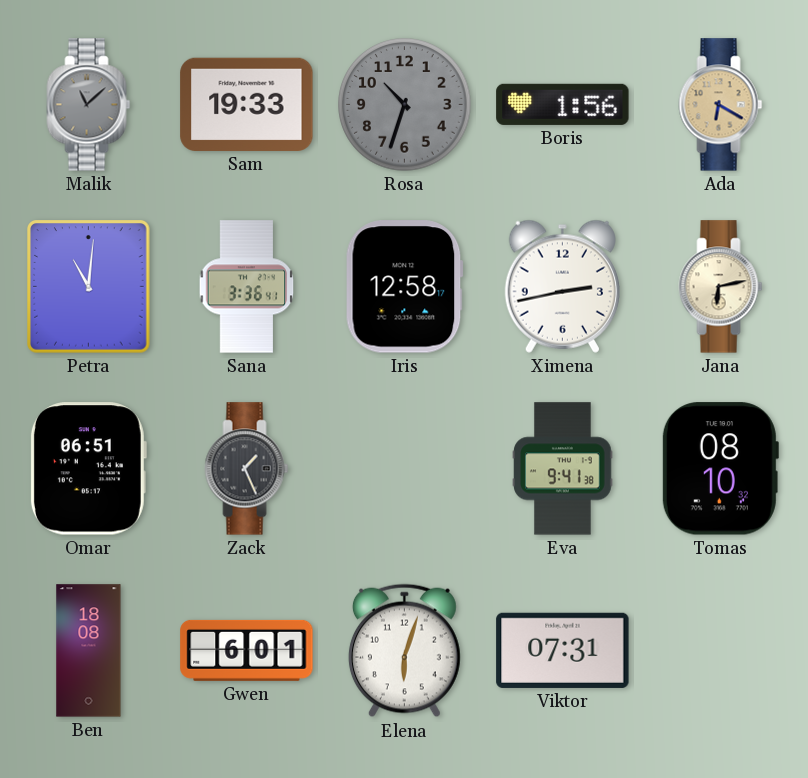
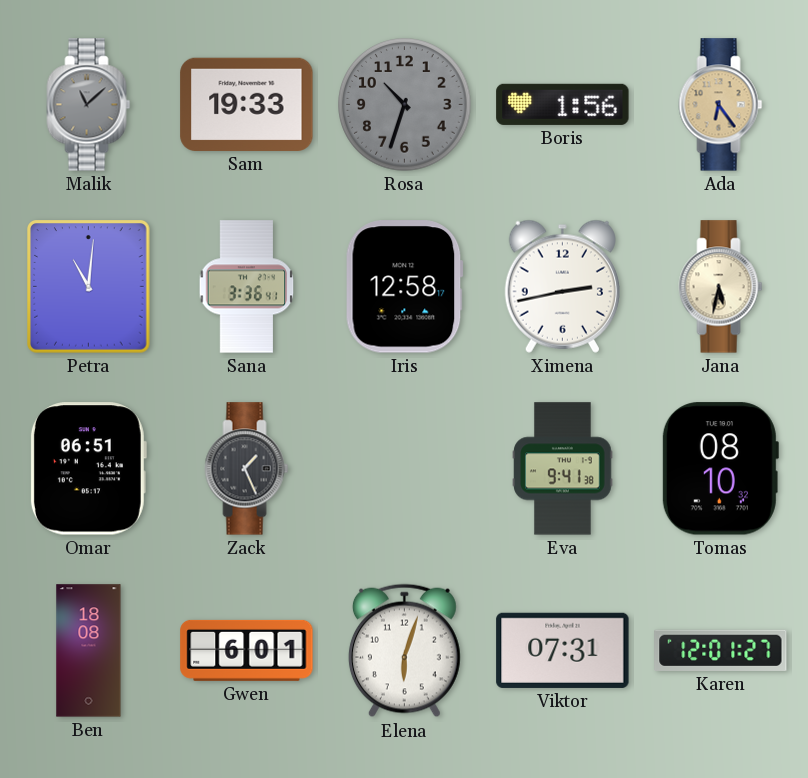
Ada: 6:20 -> 6:24 (721, 105)
Jana: 6:13 -> 5:32 (721, 287)
Karen: none -> 12:01 (721, 650)
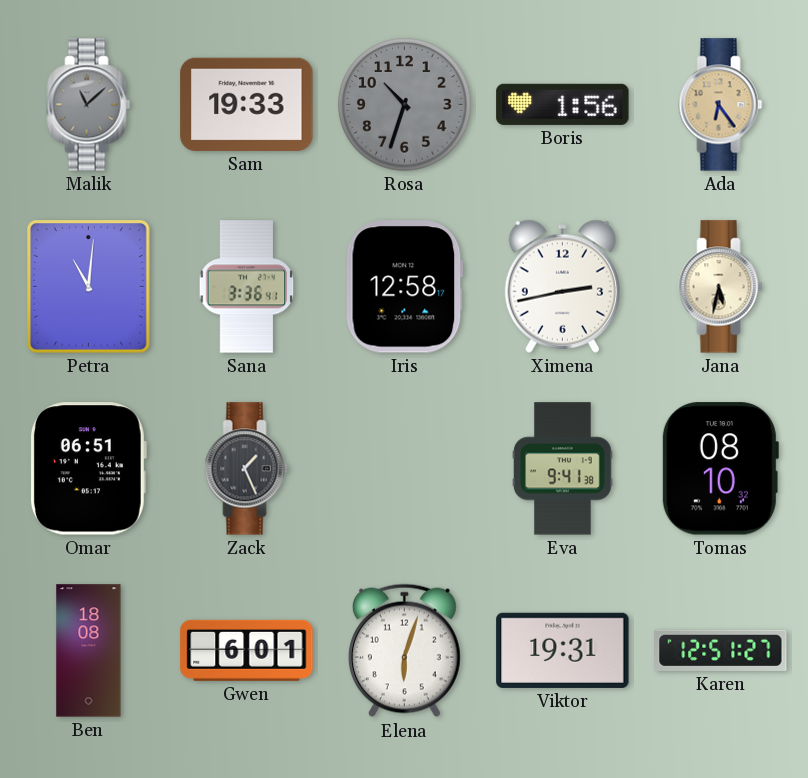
Viktor: 07:31 -> 19:31 (563, 650)
Karen: 12:01 -> 12:51 (721, 650)
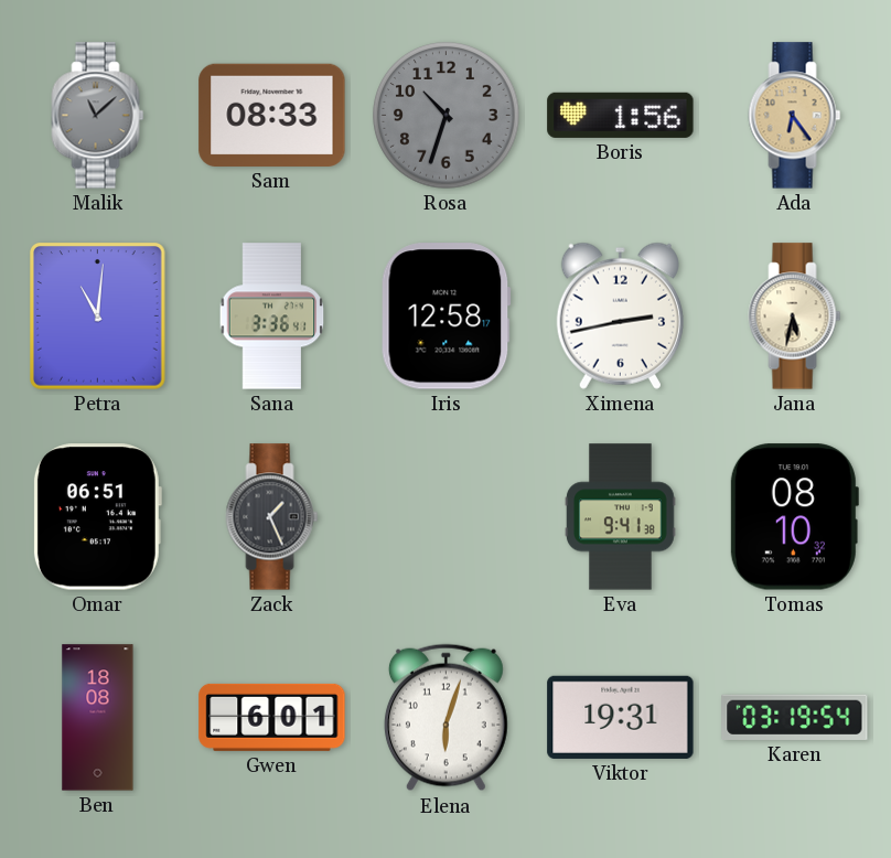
Sam: 19:33 -> 08:33 (272, 115)
Karen: 12:51 -> 03:19 (795, 717)
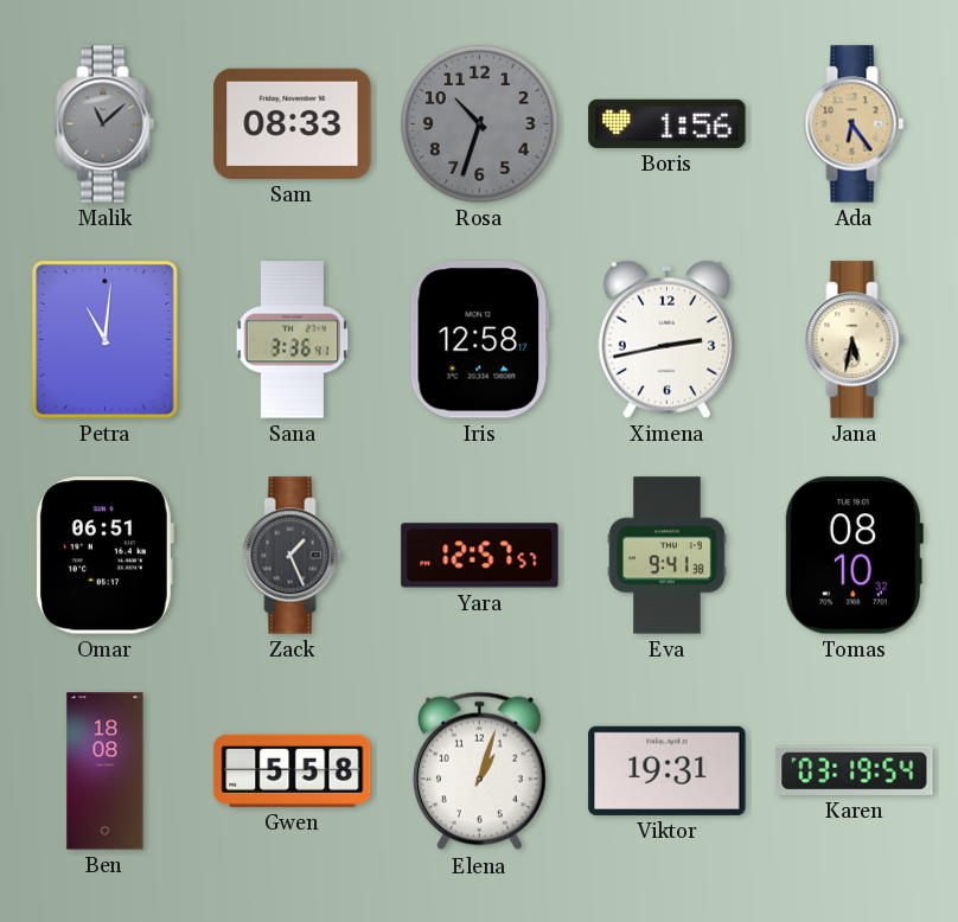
Yara: none -> 12:57 (480, 556)
Gwen: 6:01 -> 5:58 (293, 770)
Elena: 6:03 -> 1:03 (479, 771)
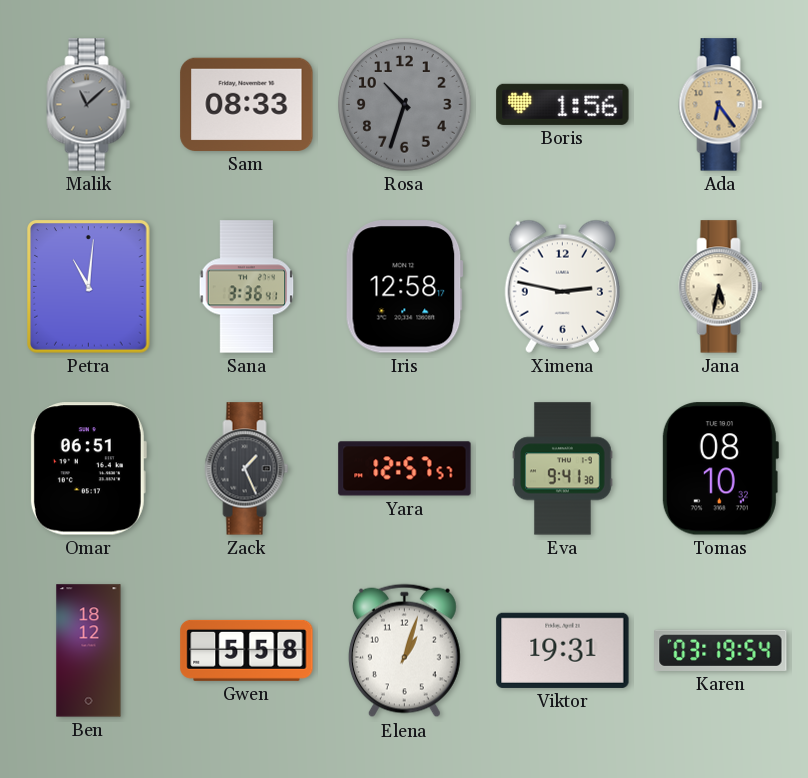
Ximena: 2:43 -> 2:47 (562, 286)
Ben: 18:08 -> 18:12 (89, 651)
